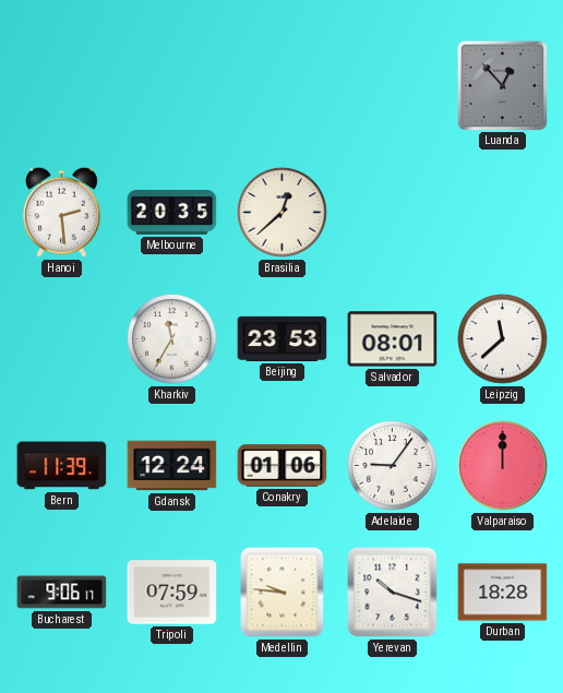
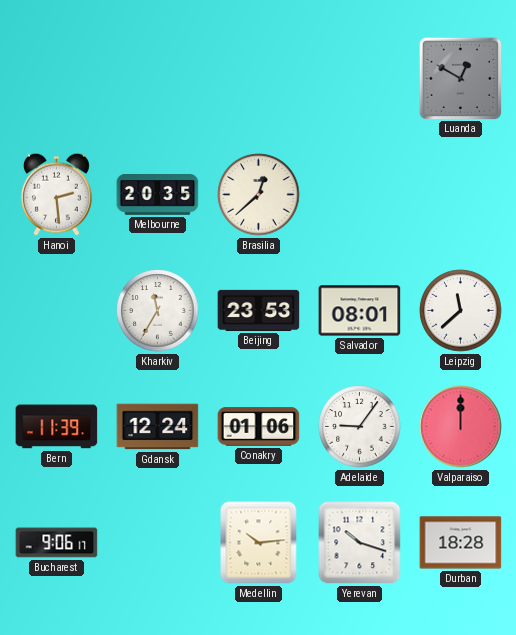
Luanda: 12:53 -> 12:50 (460, 78)
Tripoli: 07:59 -> none (172, 593)
Medellin: 9:46 -> 10:14 (259, 543)
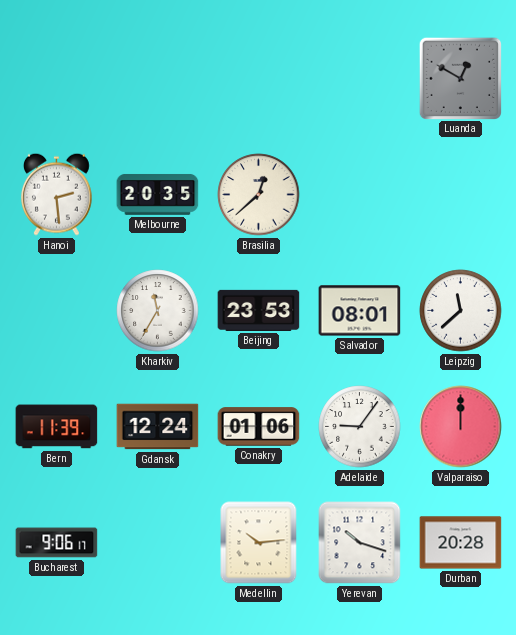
Durban: 18:28 -> 20:28 (461, 543)
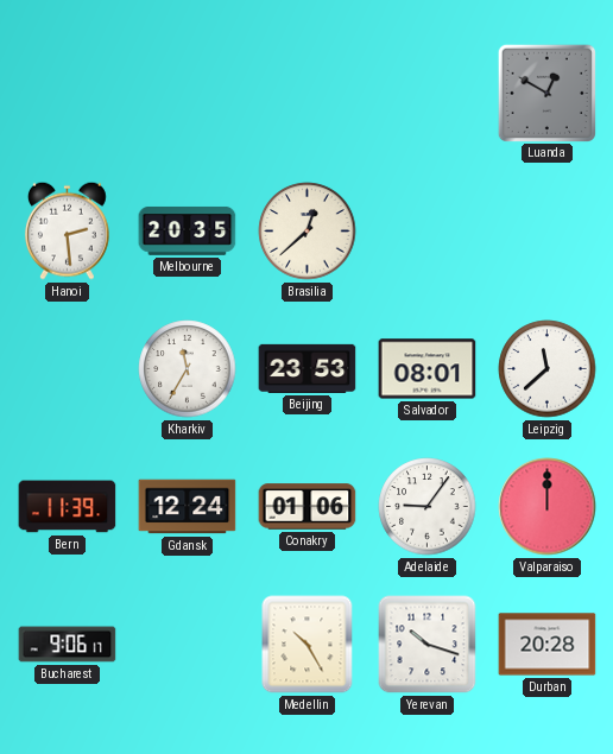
Medellin: 10:14 -> 10:25 (308, 645)
